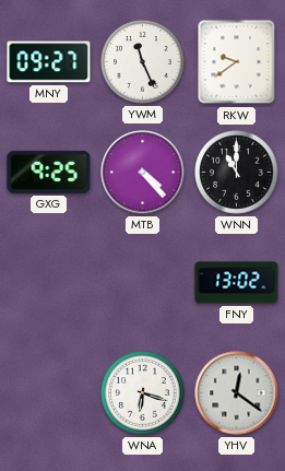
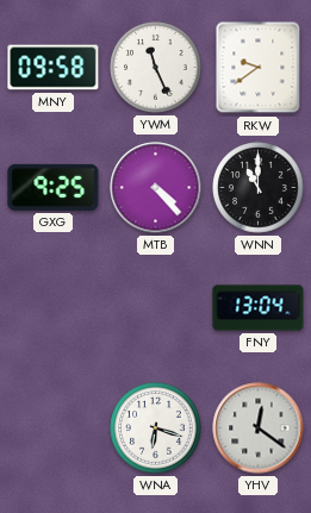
MNY: 09:27 -> 09:58 (54, 68)
FNY: 13:02 -> 13:04 (259, 308)
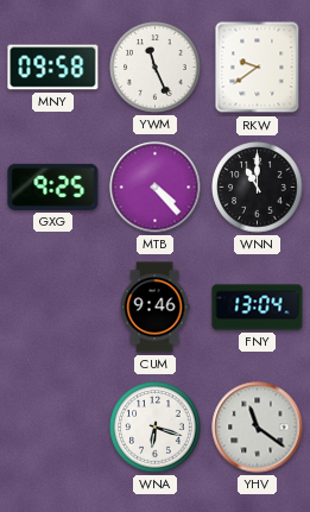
CUM: none -> 9:46 (154, 308)
YHV: 12:21 -> 11:21 (258, 428)
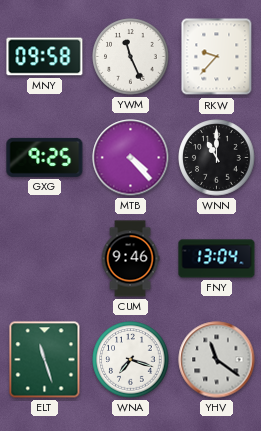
RKW: 9:39 -> 9:37 (217, 57)
ELT: none -> 11:27 (45, 360)
WNA: 6:18 -> 7:18 (131, 360)
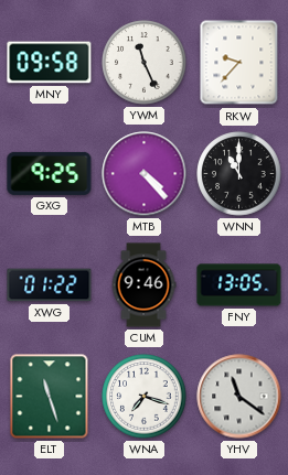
XWG: none -> 01:22 (50, 285)
FNY: 13:04 -> 13:05 (239, 285)
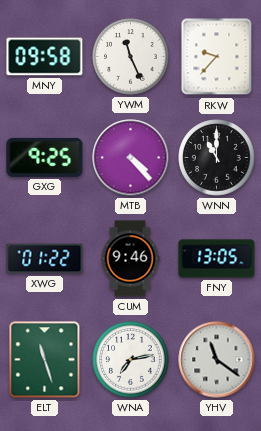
WNA: 7:18 -> 7:13 (131, 360)
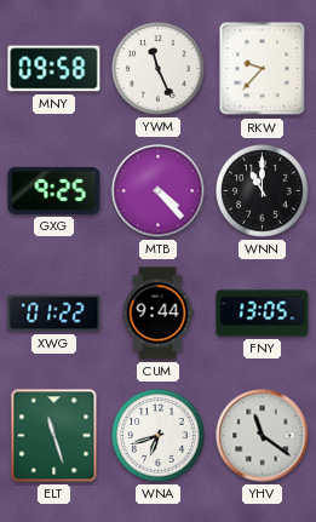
CUM: 9:46 -> 9:44 (157, 314)
WNA: 7:13 -> 6:42 (159, 436)
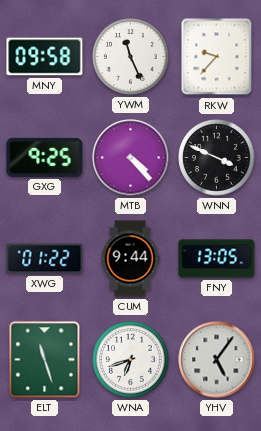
WNN: 11:00 -> 3:49 (217, 158)
YHV: 11:21 -> 5:06 (217, 360)
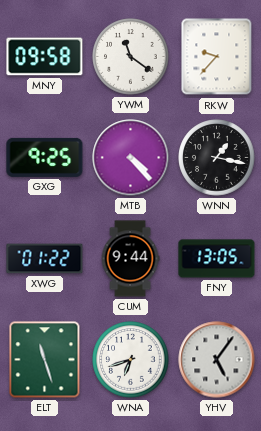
YWM: 11:26 -> 11:21 (131, 57)
WNN: 3:49 -> 1:17 (217, 158)
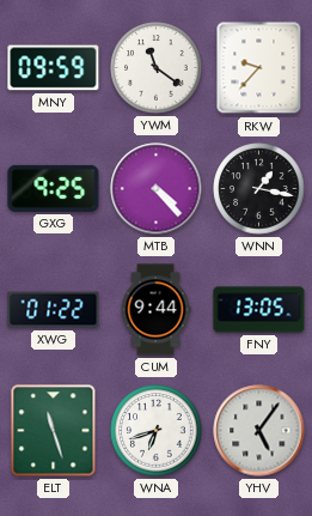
MNY: 09:58 -> 09:59 (54, 68)
